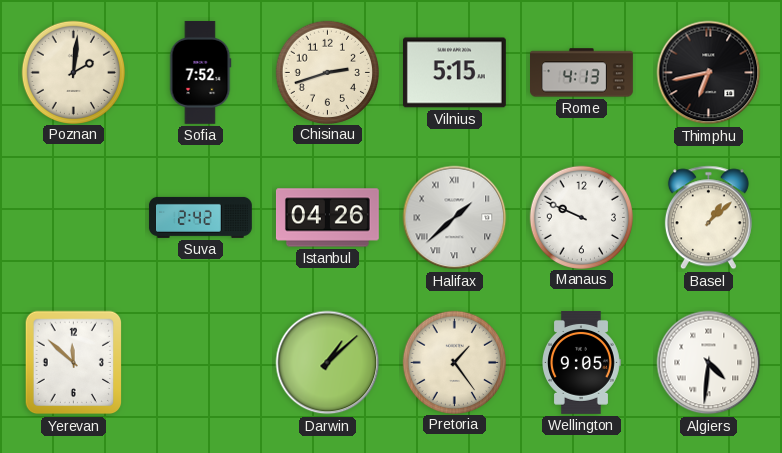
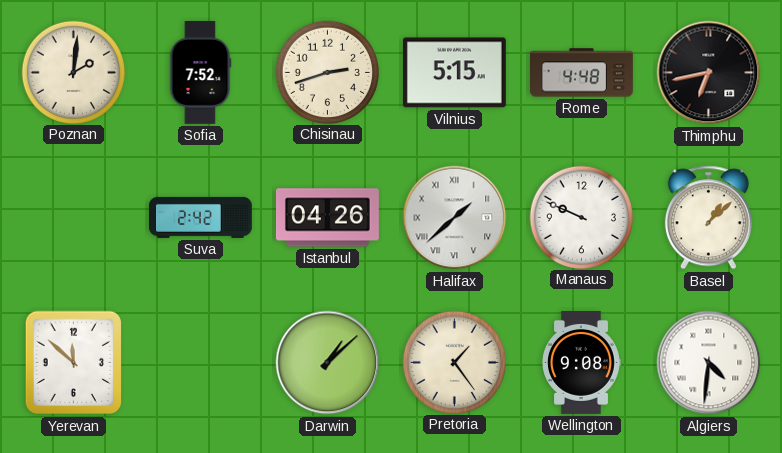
Rome: 4:13 -> 4:48 (582, 73)
Wellington: 9:05 -> 9:08 (582, 363)
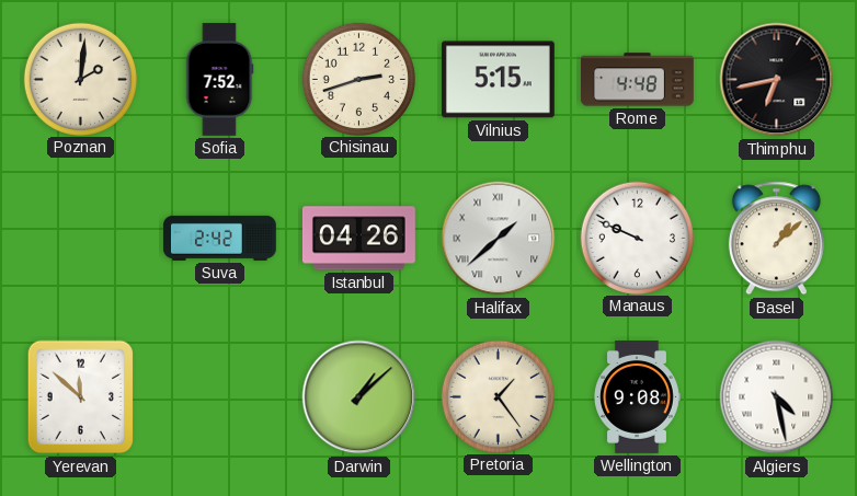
Algiers: 4:31 -> 4:28 (777, 397)
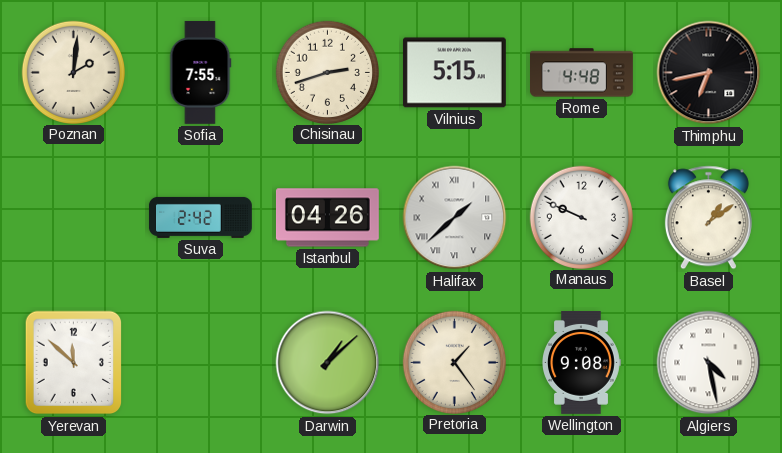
Sofia: 7:52 -> 7:55 (200, 72)
Basel: 1:08 -> 1:09 (708, 218)
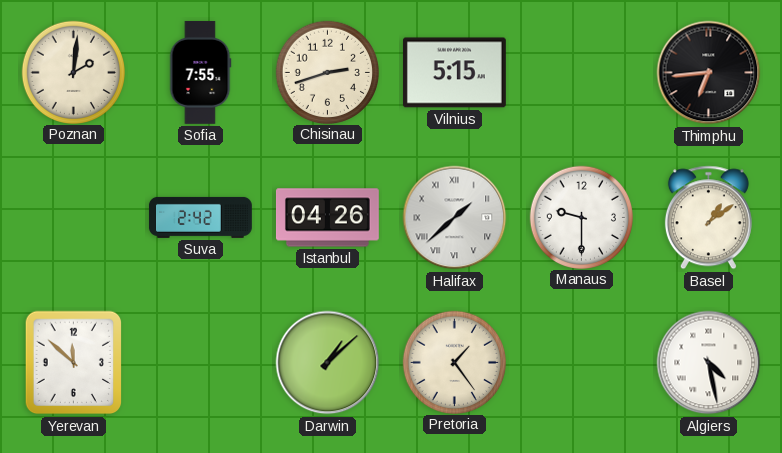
Rome: 4:48 -> none (582, 73)
Thimphu: 6:43 -> 6:44 (709, 73)
Manaus: 9:49 -> 9:30 (581, 217)
Wellington: 9:08 -> none (582, 363)
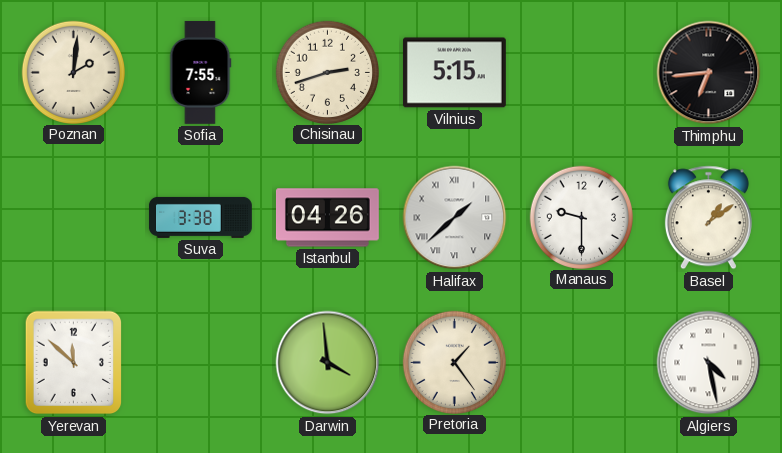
Suva: 2:42 -> 3:38 (200, 217)
Darwin: 1:08 -> 3:59 (328, 363)
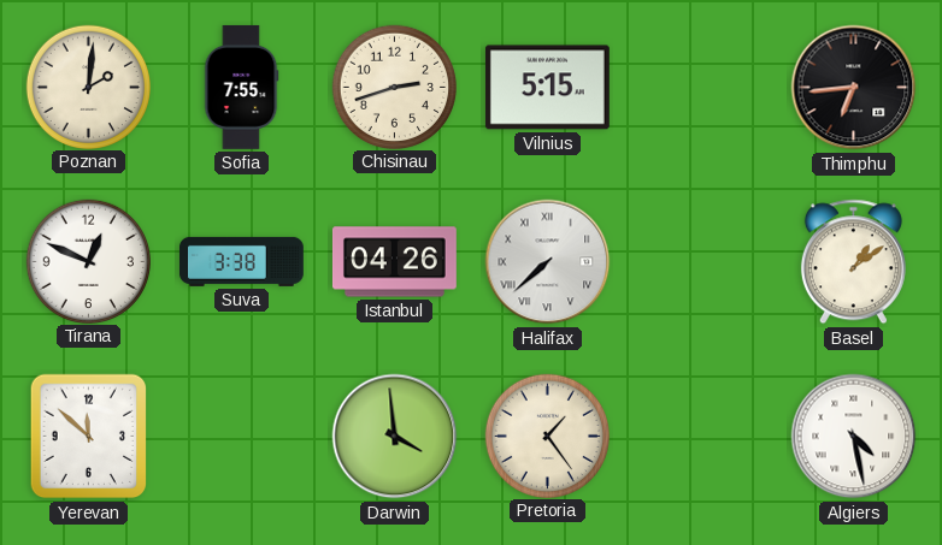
Tirana: none -> 12:49 (88, 261)
Halifax: 1:38 -> 7:38 (548, 262)
Manaus: 9:30 -> none (581, 217)
